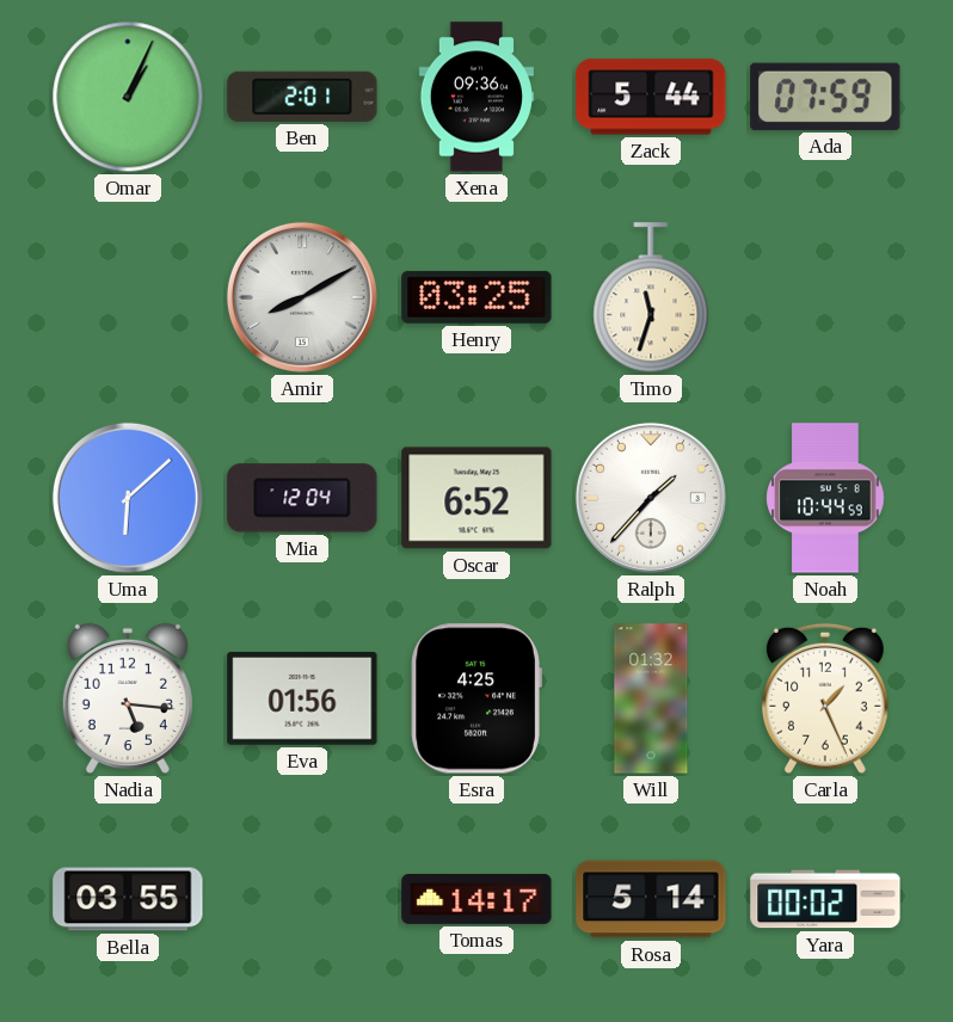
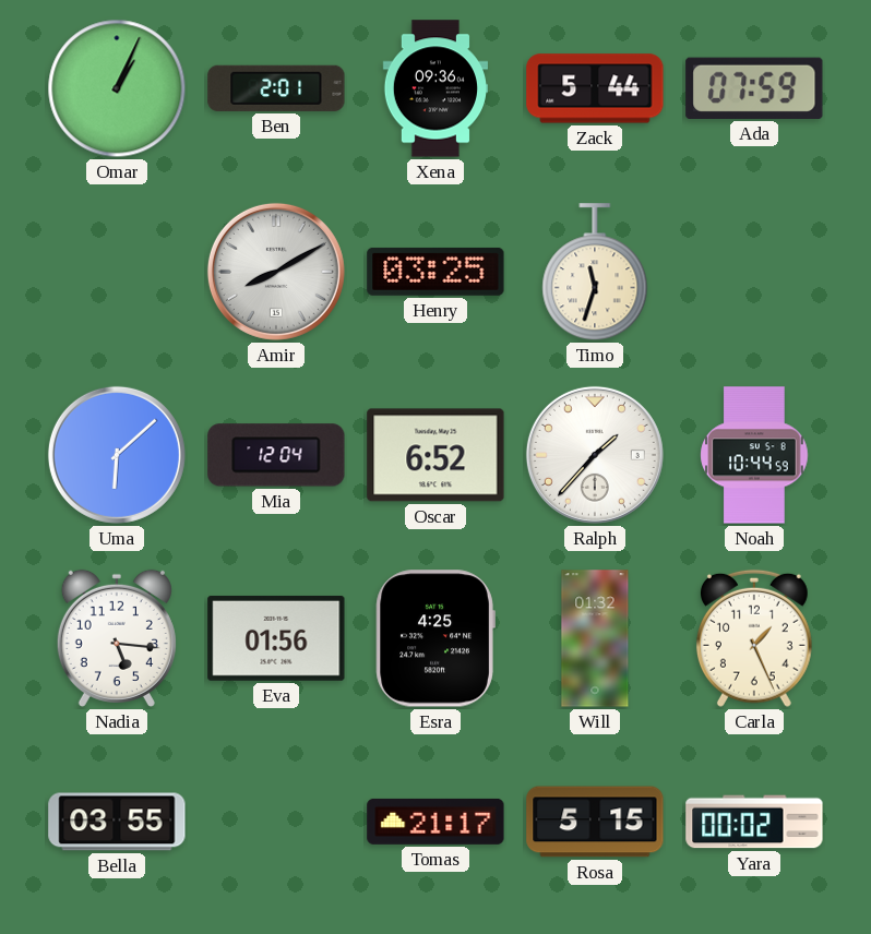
Tomas: 14:17 -> 21:17 (435, 822)
Rosa: 5:14 -> 5:15 (595, 822)
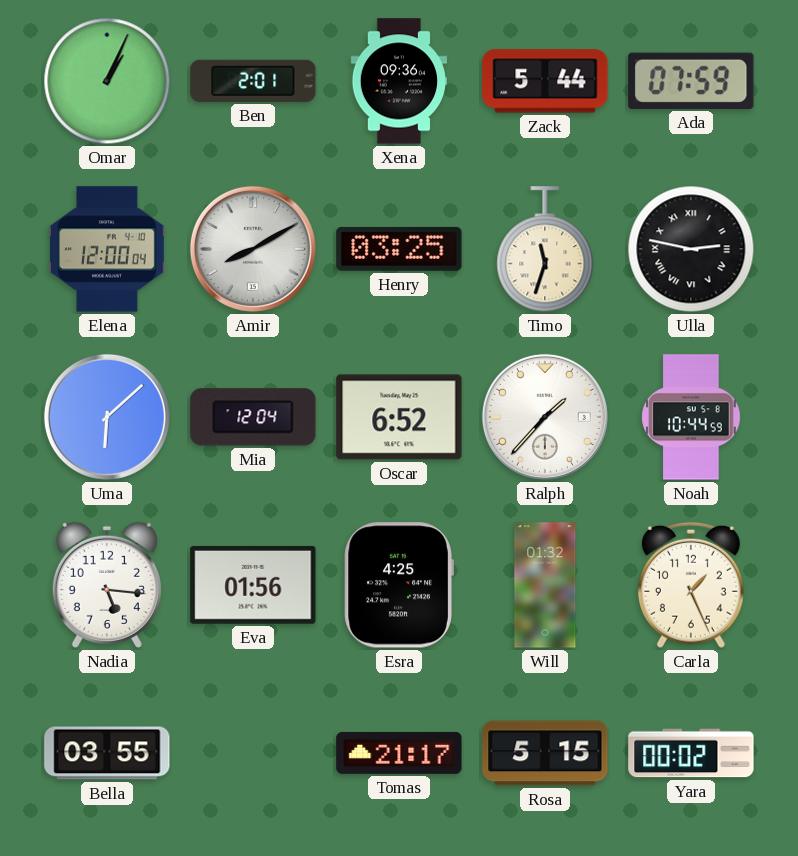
Elena: none -> 12:00 (107, 249)
Ulla: none -> 2:47 (691, 249)
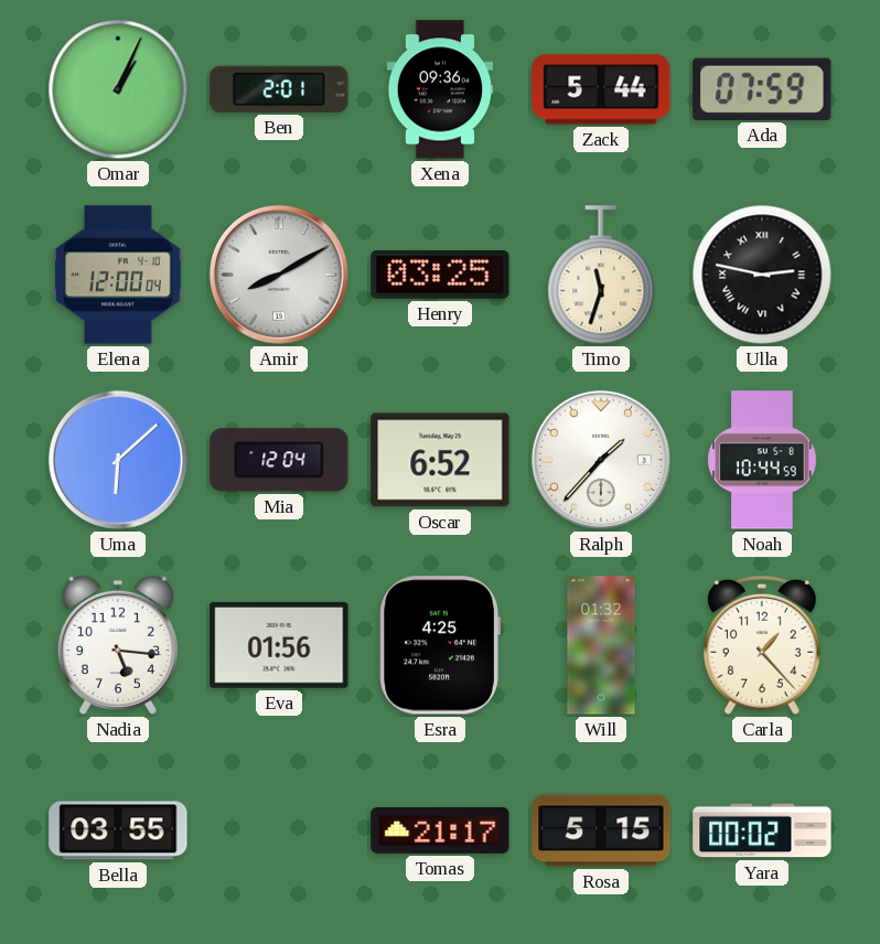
Carla: 1:26 -> 1:23 (762, 645)
